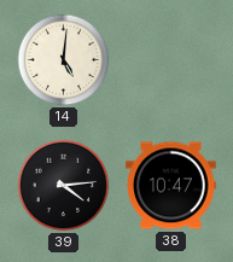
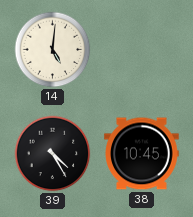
39: 4:14 -> 4:25 (53, 154)
38: 10:47 -> 10:45 (142, 154)
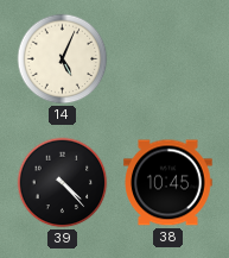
14: 5:01 -> 5:04 (63, 59)
39: 4:25 -> 4:23 (63, 183)
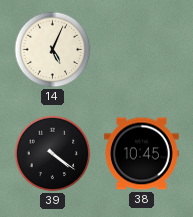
39: 4:23 -> 4:21 (53, 154)
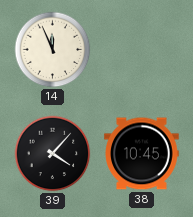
14: 5:04 -> 11:56 (53, 50)
39: 4:21 -> 4:07 (53, 154)
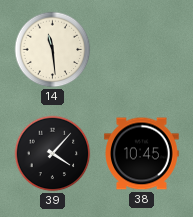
14: 11:56 -> 11:29 (53, 50)
